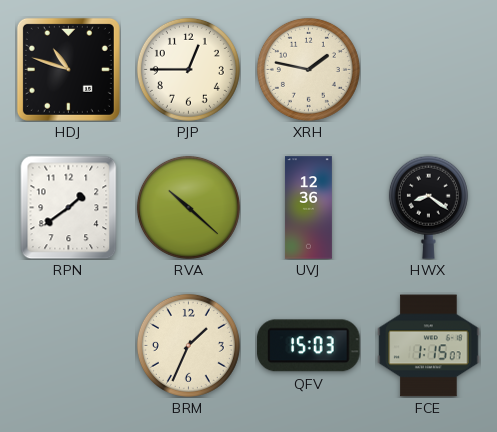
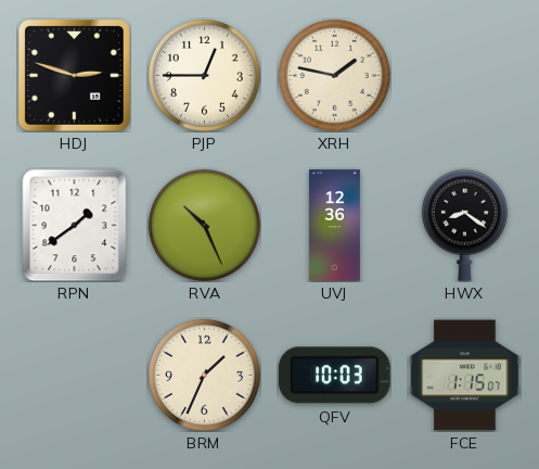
HDJ: 10:48 -> 2:48 (74, 75)
RVA: 10:22 -> 10:26 (204, 225)
QFV: 15:03 -> 10:03 (335, 376)
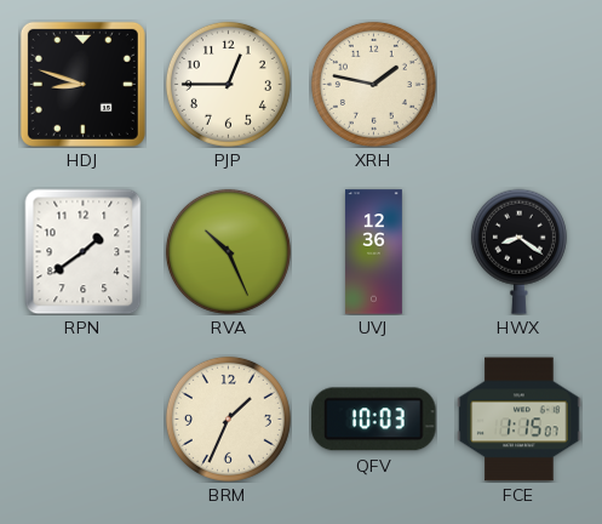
HDJ: 2:48 -> 8:48 (82, 84)
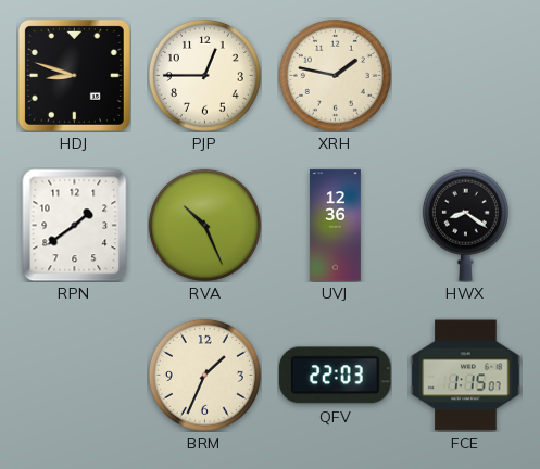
QFV: 10:03 -> 22:03 (336, 376)
